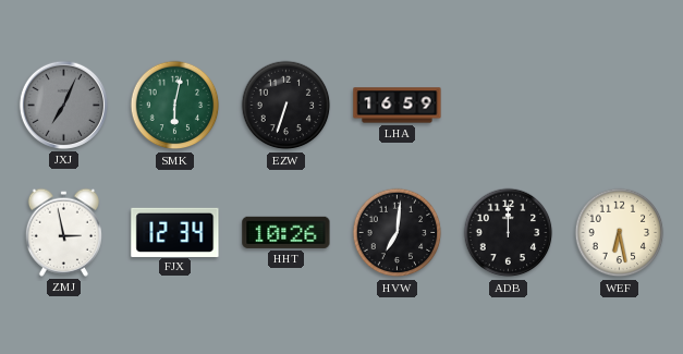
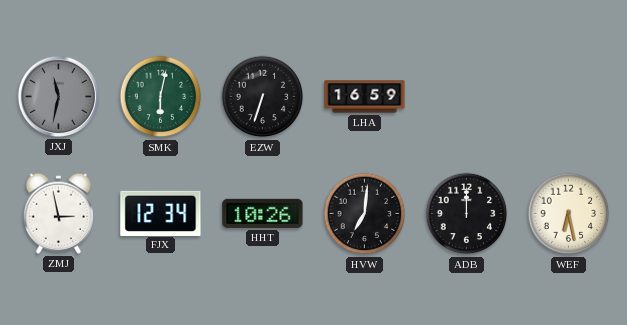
JXJ: 7:04 -> 11:32 (58, 96)
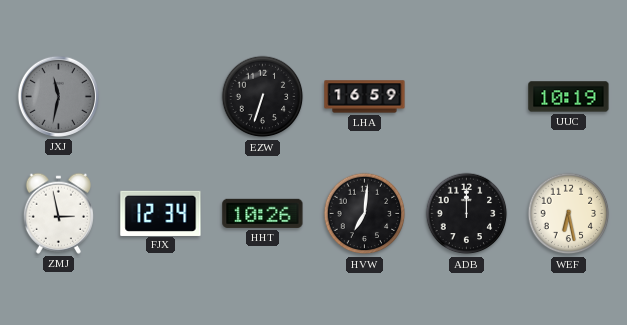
SMK: 6:02 -> none (161, 97)
UUC: none -> 10:19 (569, 97)
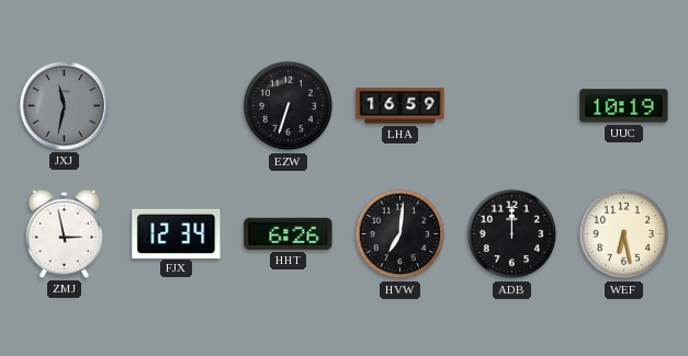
HHT: 10:26 -> 6:26 (289, 233)
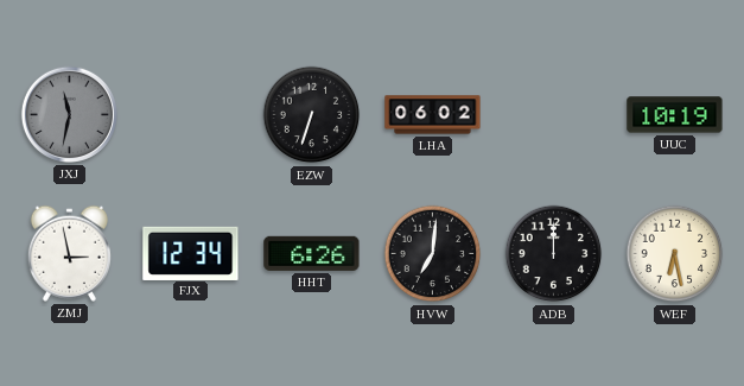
LHA: 16:59 -> 06:02 (433, 115)
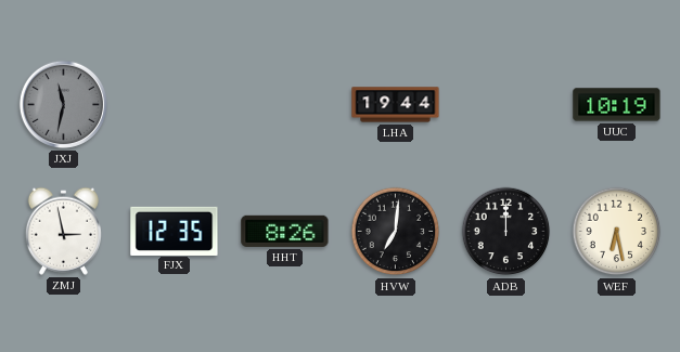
EZW: 6:33 -> none (312, 115)
LHA: 06:02 -> 19:44 (396, 105)
FJX: 12:34 -> 12:35 (175, 231)
HHT: 6:26 -> 8:26 (285, 231)
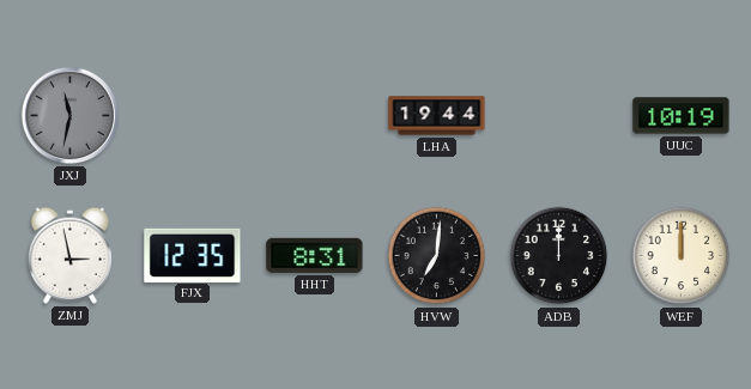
HHT: 8:26 -> 8:31 (315, 255)
WEF: 6:28 -> 12:00 (682, 256)
